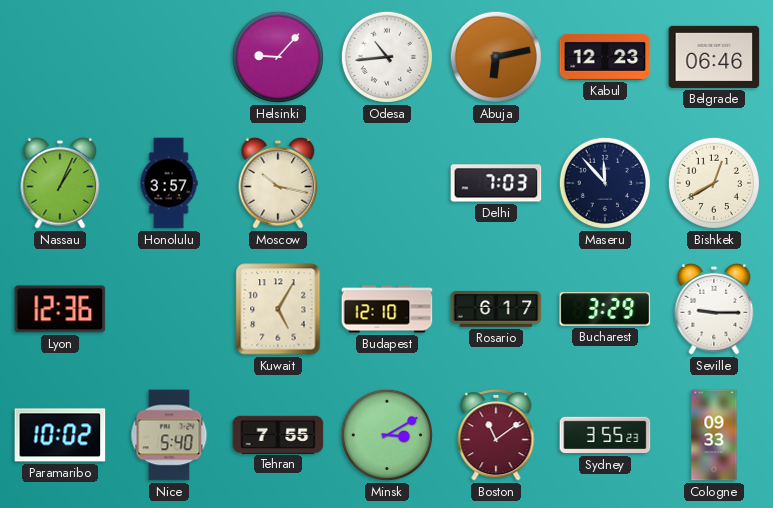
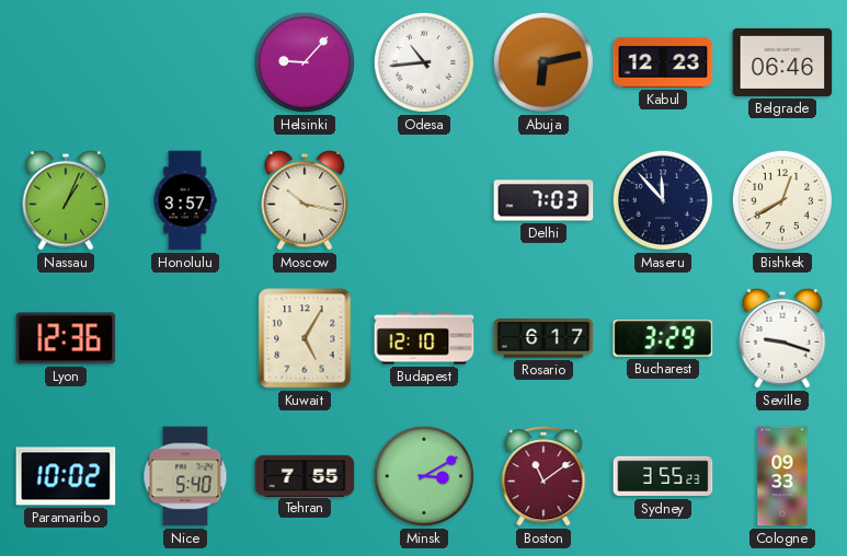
Seville: 9:15 -> 9:18 (782, 338)
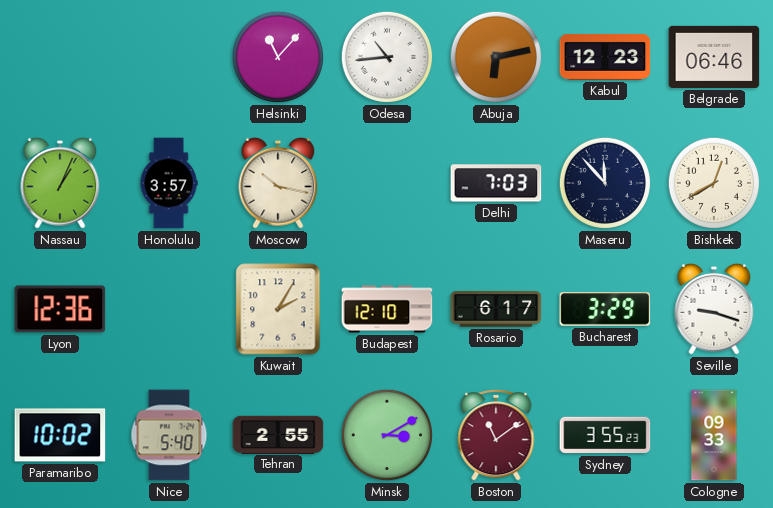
Helsinki: 9:07 -> 11:07 (278, 57)
Kuwait: 5:05 -> 2:05 (278, 309)
Tehran: 7:55 -> 2:55 (278, 434)
